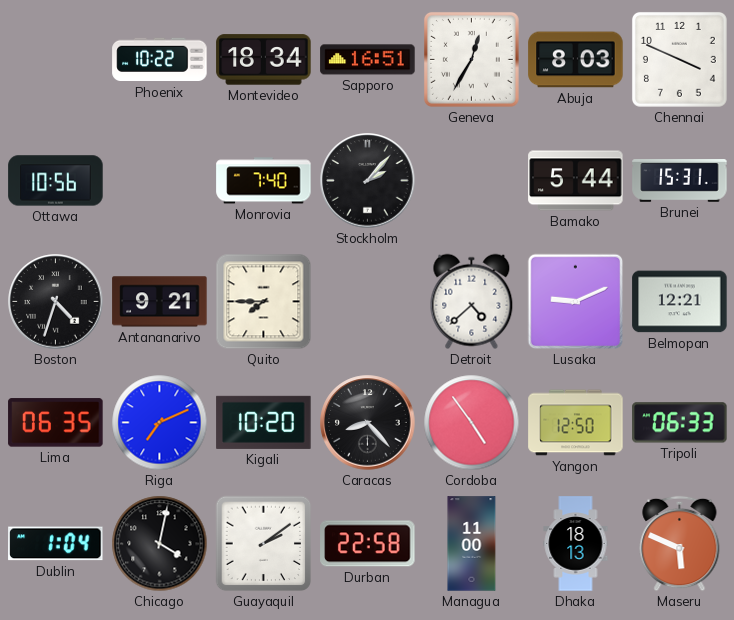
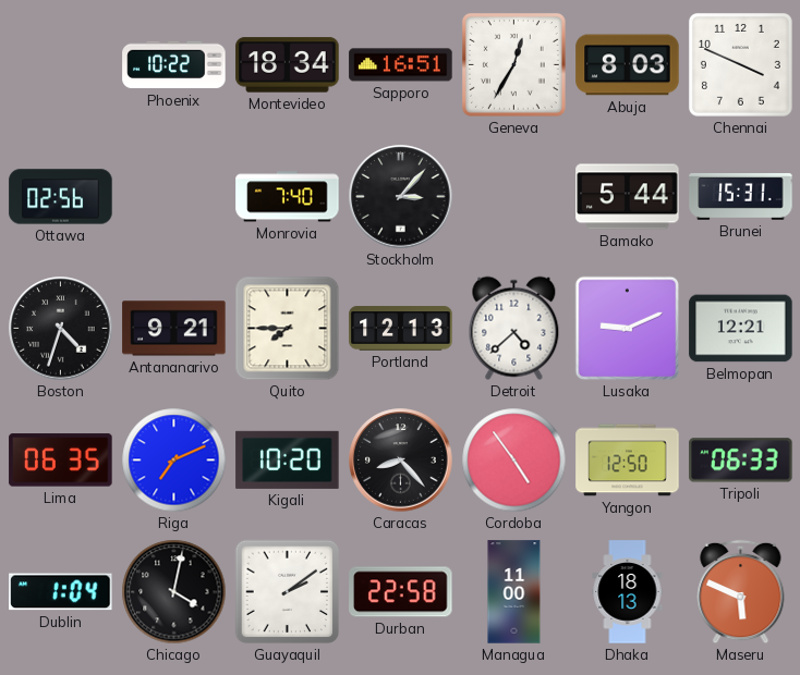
Ottawa: 10:56 -> 02:56 (61, 197)
Stockholm: 2:07 -> 3:07 (401, 197)
Portland: none -> 12:13 (401, 329)
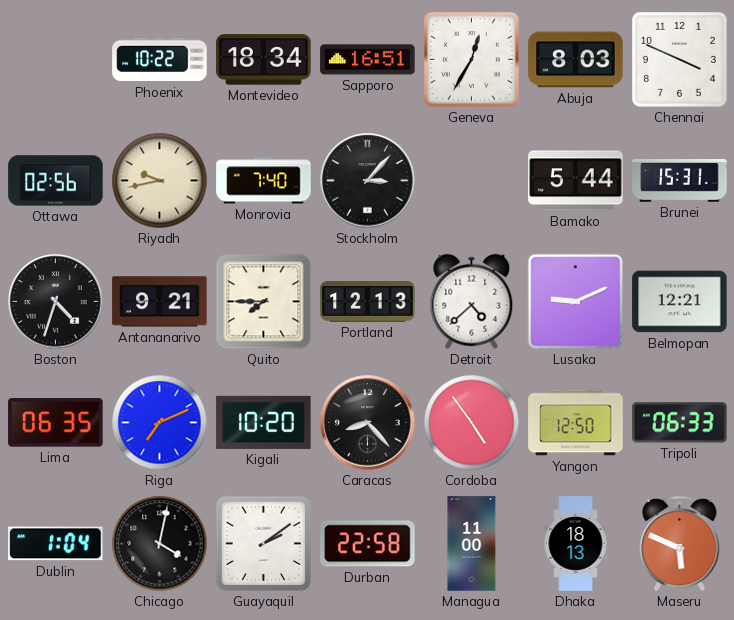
Riyadh: none -> 9:43 (160, 181)
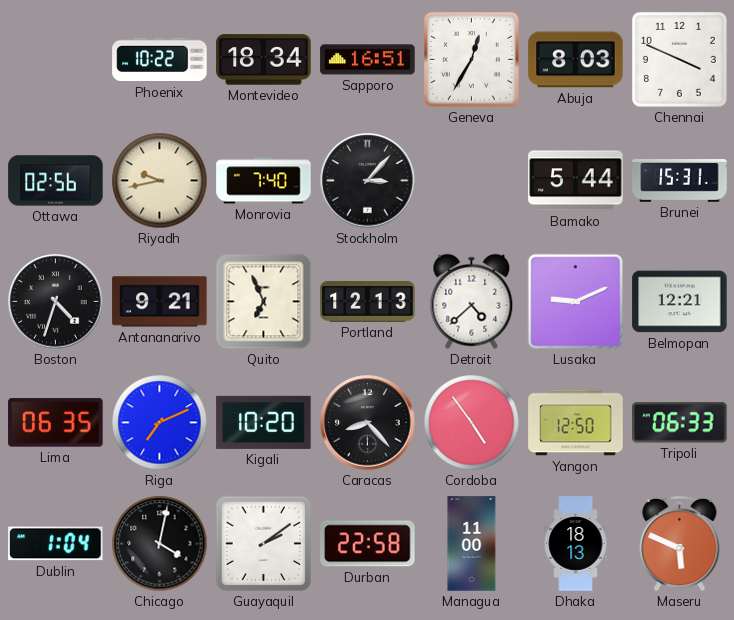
Quito: 7:45 -> 6:56 (264, 302)
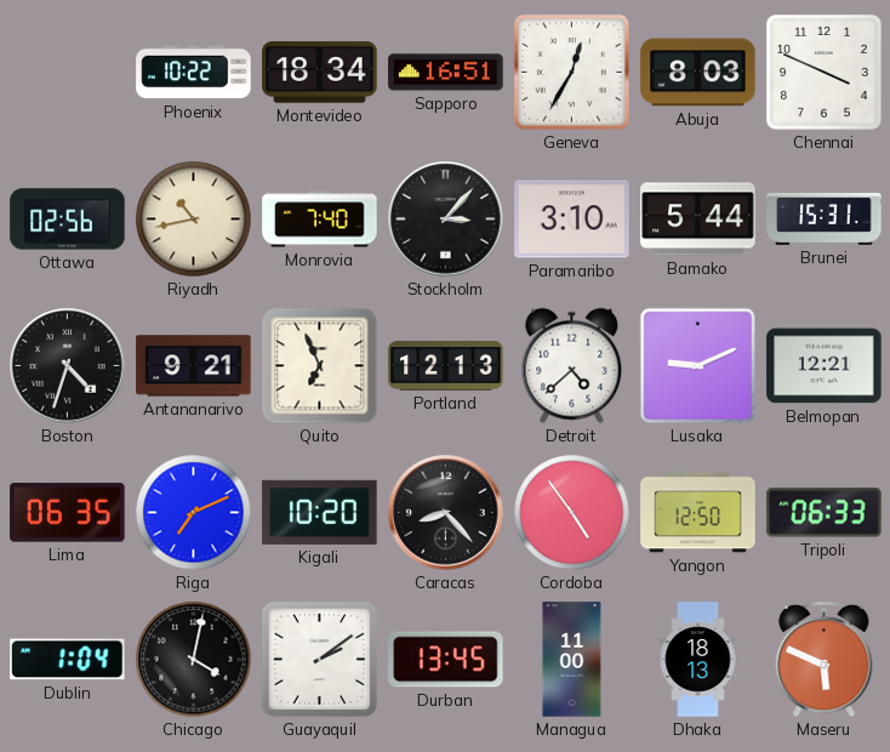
Riyadh: 9:43 -> 10:43 (194, 220)
Paramaribo: none -> 3:10 (572, 220)
Durban: 22:58 -> 13:45 (446, 660)
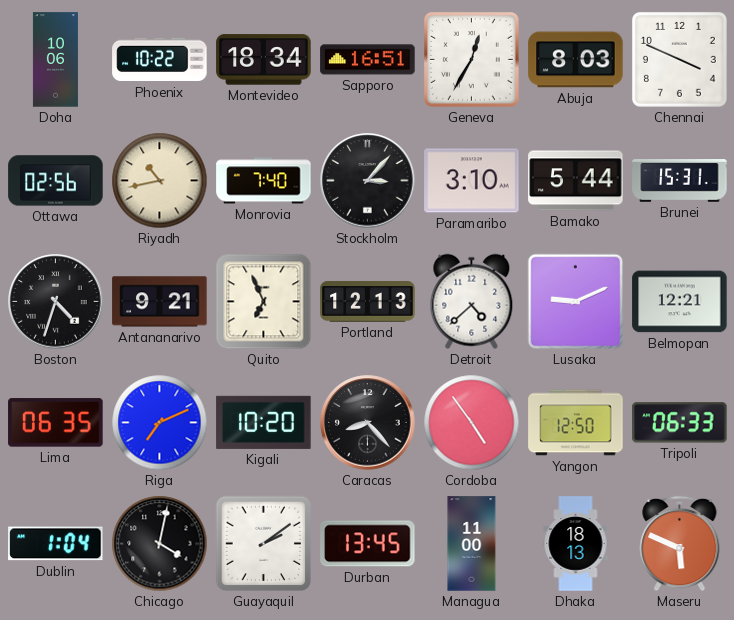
Doha: none -> 10:06 (55, 60)
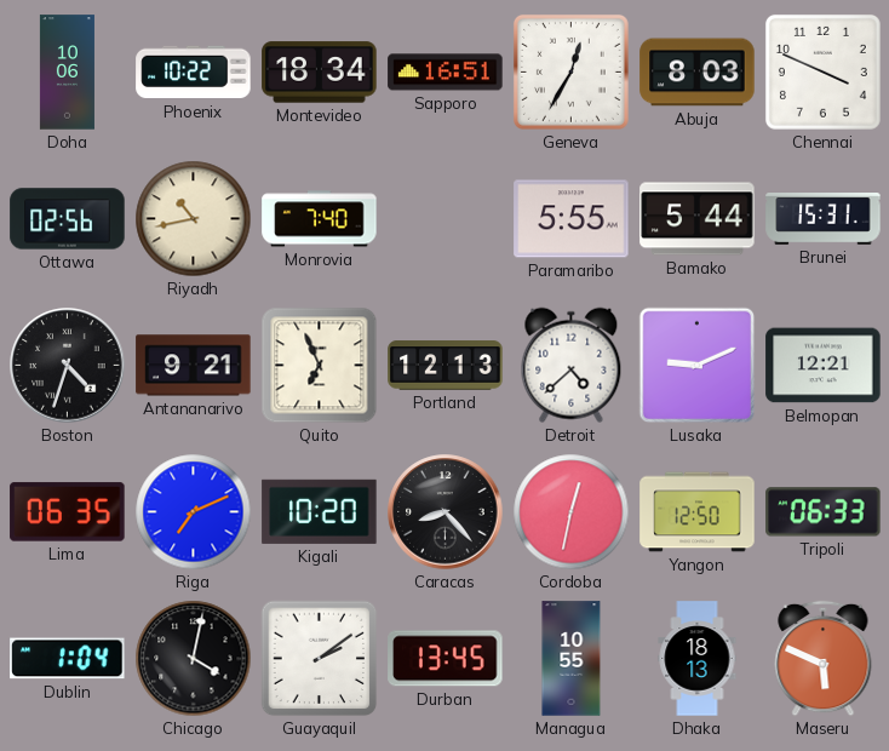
Stockholm: 3:07 -> none (368, 181)
Paramaribo: 3:10 -> 5:55 (572, 219)
Cordoba: 4:54 -> 12:32 (572, 512)
Managua: 11:00 -> 10:55 (572, 659)
